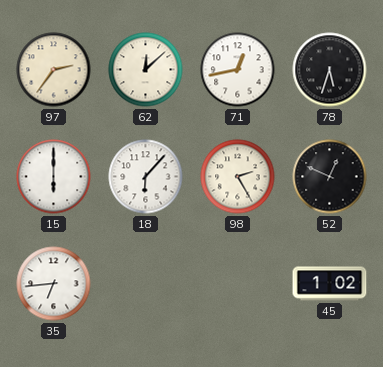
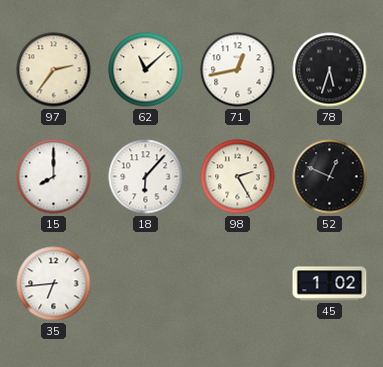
62: 12:08 -> 11:08 (146, 70)
15: 6:00 -> 8:00 (54, 177)
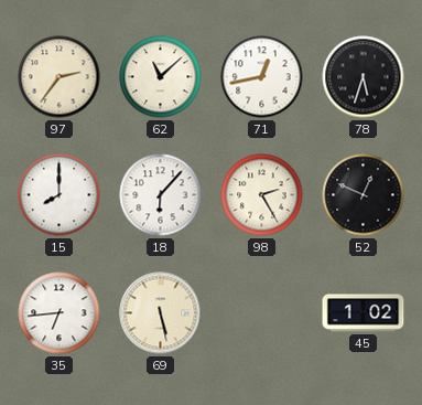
69: none -> 5:28 (161, 313)
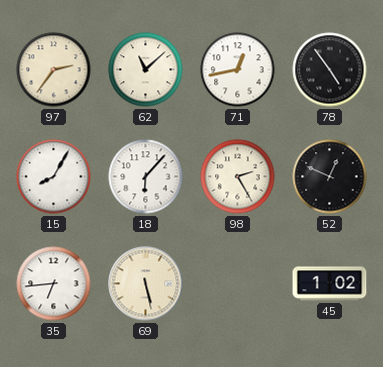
78: 5:33 -> 4:54 (330, 70)
15: 8:00 -> 8:05 (54, 177)
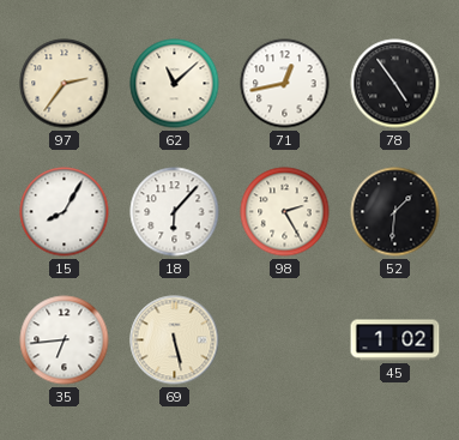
52: 12:49 -> 1:31 (395, 212)
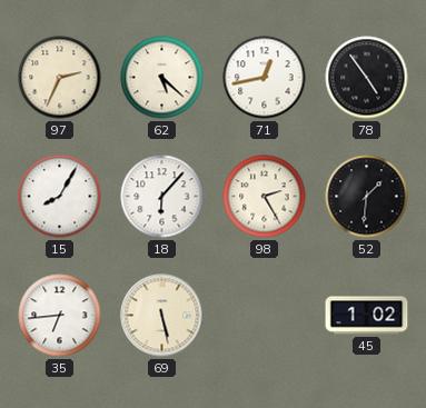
97: 2:36 -> 2:34 (60, 78)
62: 11:08 -> 5:22 (162, 78)
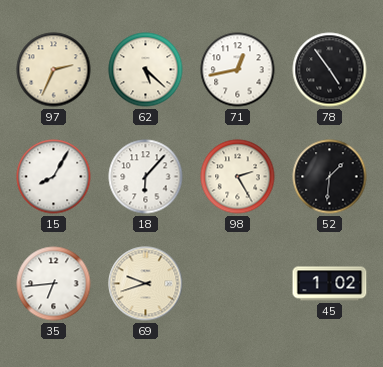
69: 5:28 -> 9:42 (146, 284)
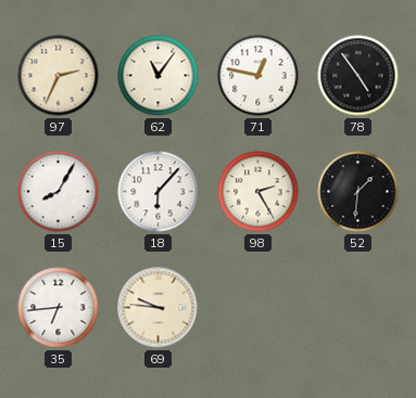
62: 5:22 -> 11:06 (159, 76)
71: 12:43 -> 12:47 (259, 76)
69: 9:42 -> 9:46 (159, 308)
45: 1:02 -> none (330, 284)
